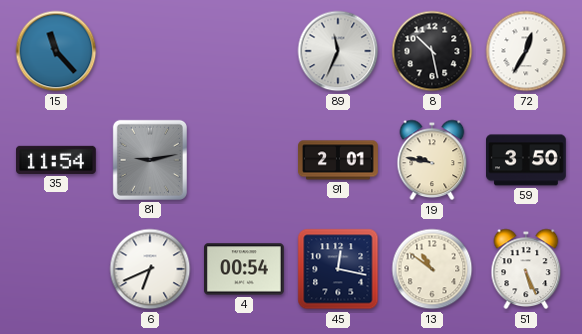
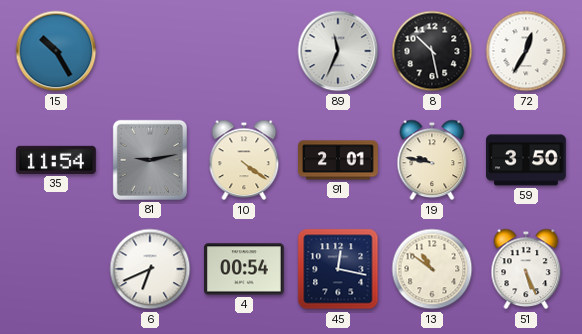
15: 11:23 -> 10:25 (56, 51)
10: none -> 4:21 (244, 160)
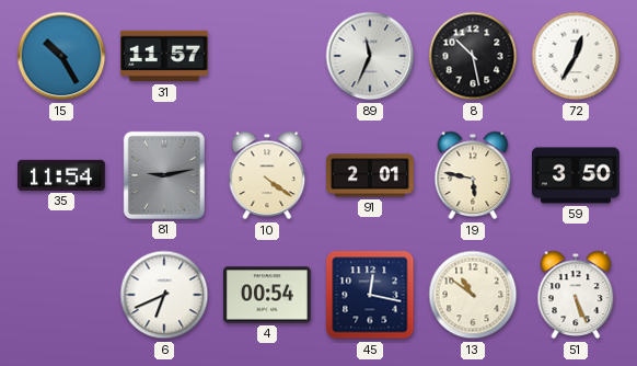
31: none -> 11:57 (165, 56)
19: 9:47 -> 5:47 (473, 175)
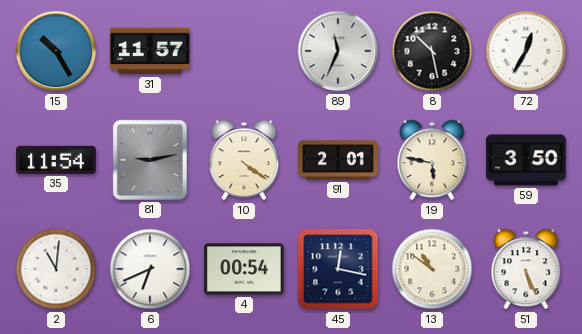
2: none -> 11:01 (56, 269)
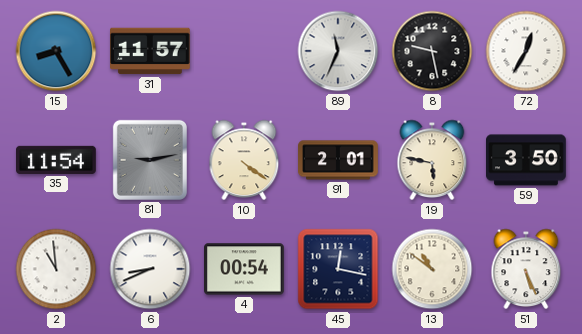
15: 10:25 -> 8:25 (56, 51)
8: 10:28 -> 9:28 (432, 51)
2: 11:01 -> 10:59 (56, 269)
6: 6:41 -> 8:41 (150, 269)
